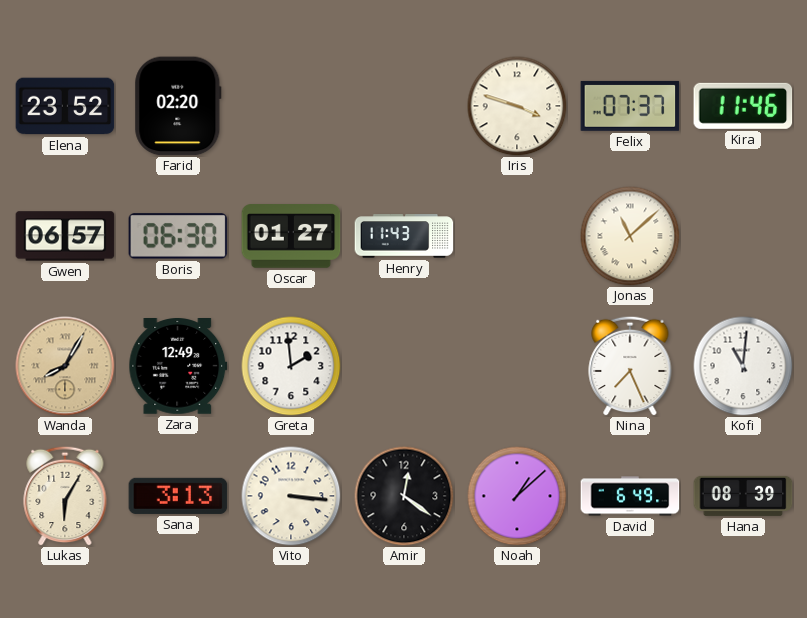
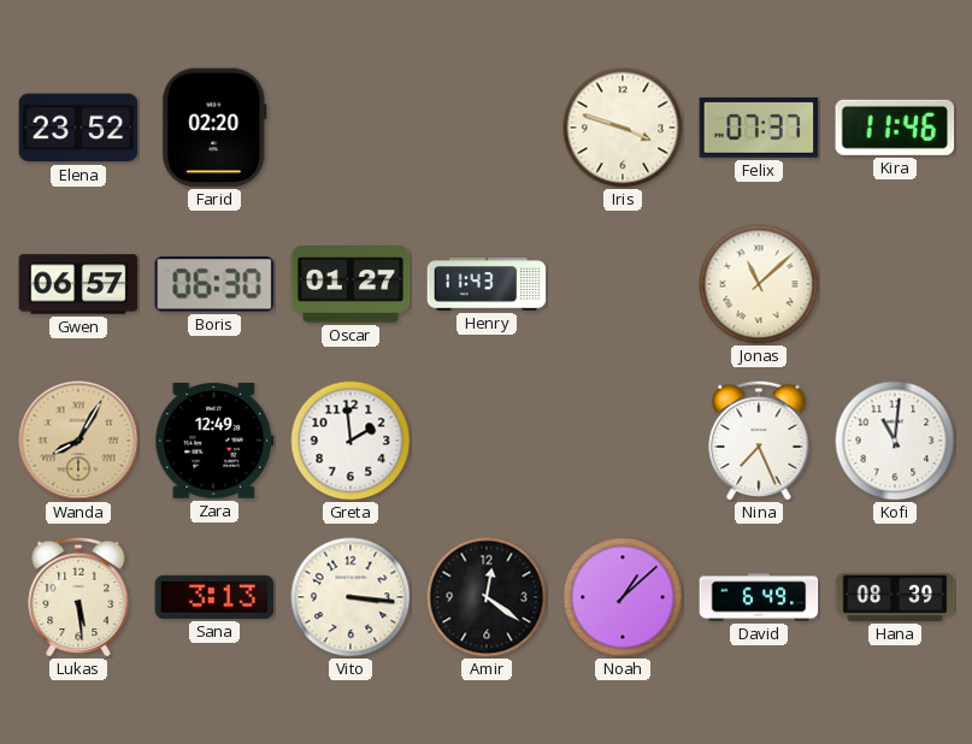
Lukas: 6:05 -> 5:29 (78, 597)
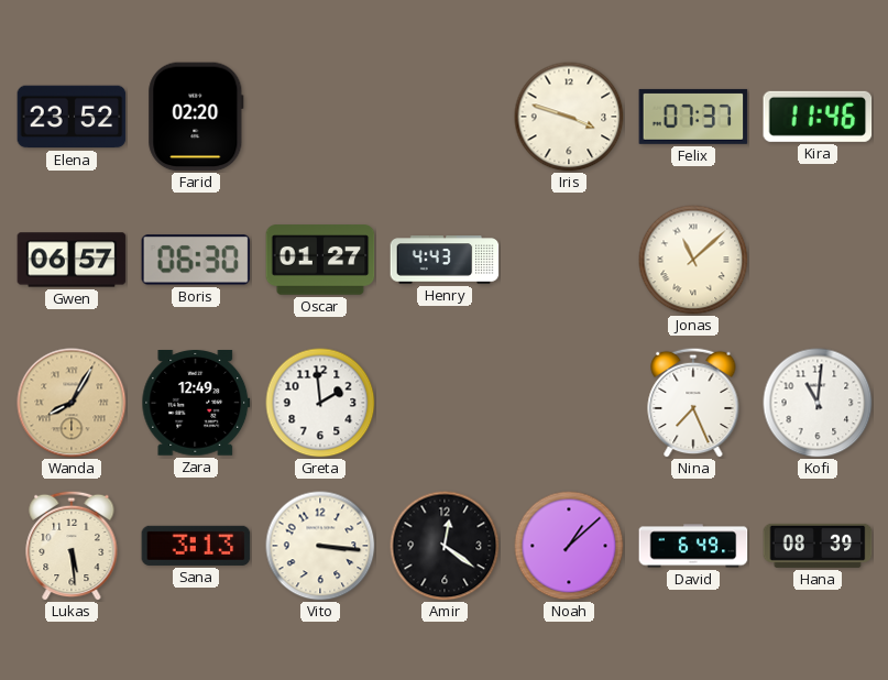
Henry: 11:43 -> 4:43 (445, 260)
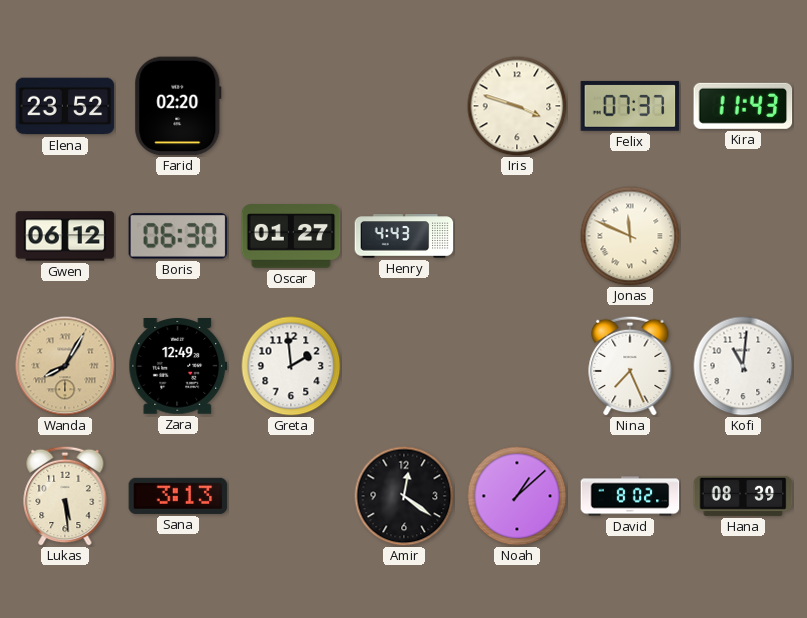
Kira: 11:46 -> 11:43 (743, 106)
Gwen: 06:57 -> 06:12 (65, 236)
Jonas: 11:08 -> 11:49 (630, 236)
Vito: 3:16 -> none (320, 546)
David: 6:49 -> 8:02 (630, 496)
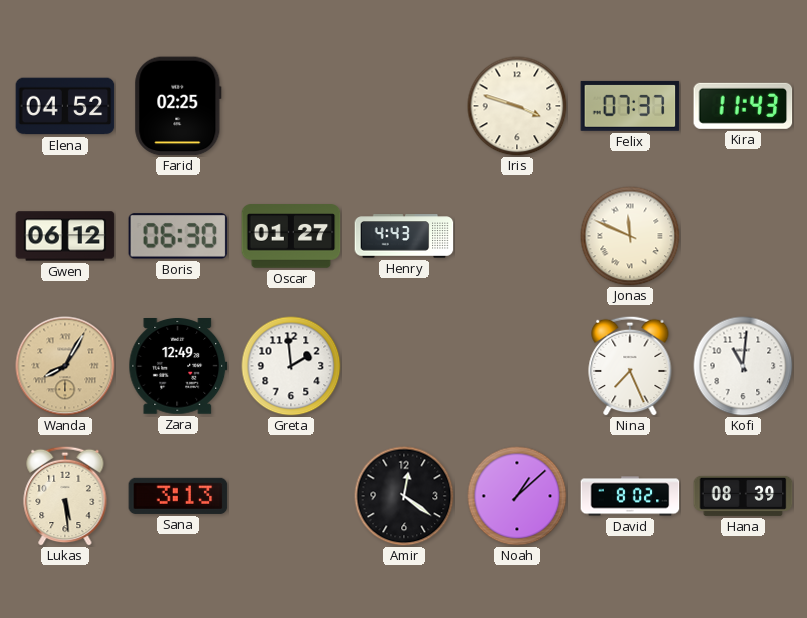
Elena: 23:52 -> 04:52 (65, 106)
Farid: 02:20 -> 02:25 (178, 106)
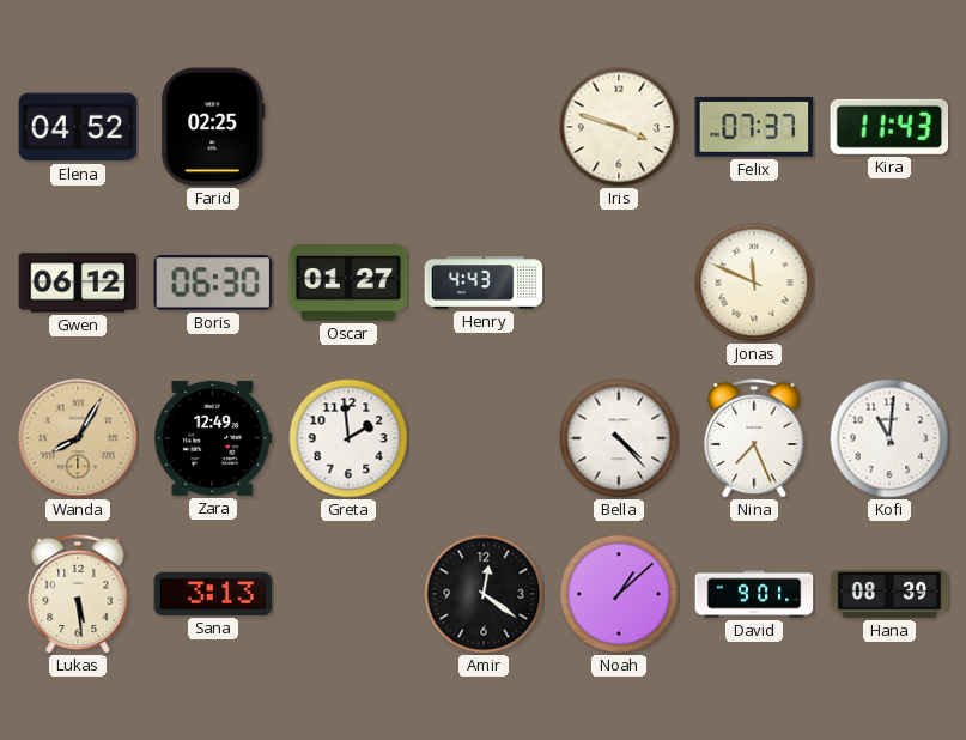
Bella: none -> 4:23 (619, 438)
David: 8:02 -> 9:01 (754, 594)
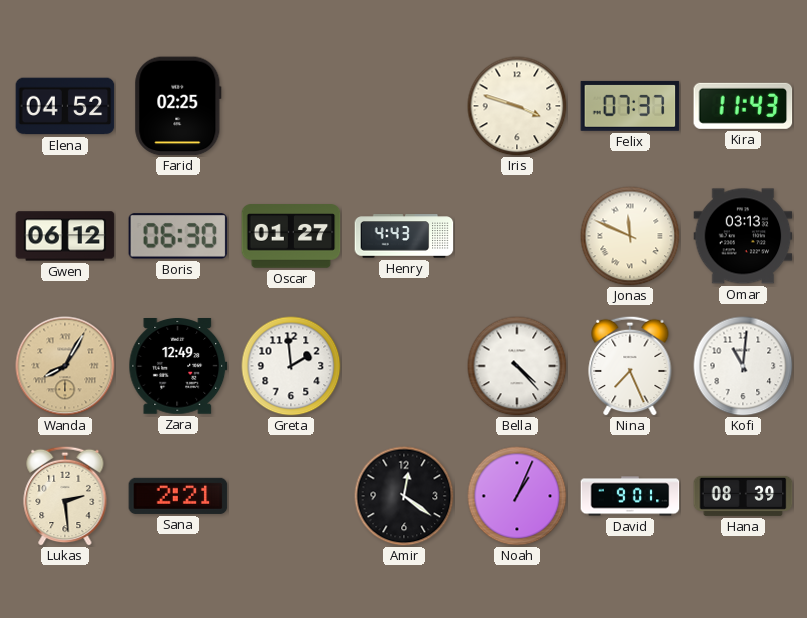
Omar: none -> 03:13 (743, 236)
Lukas: 5:29 -> 2:29 (65, 496)
Sana: 3:13 -> 2:21 (178, 496)
Noah: 1:08 -> 1:04 (517, 496)
